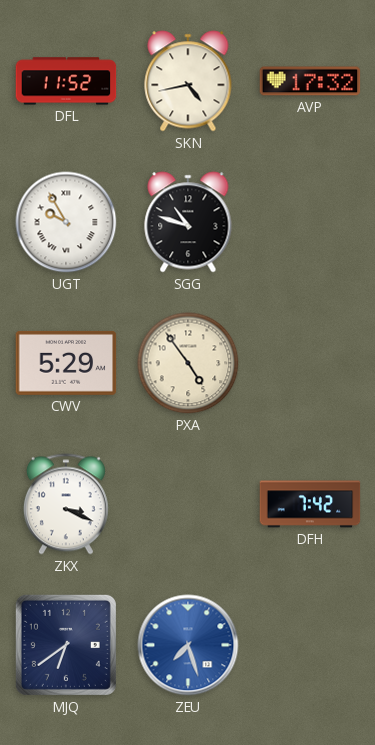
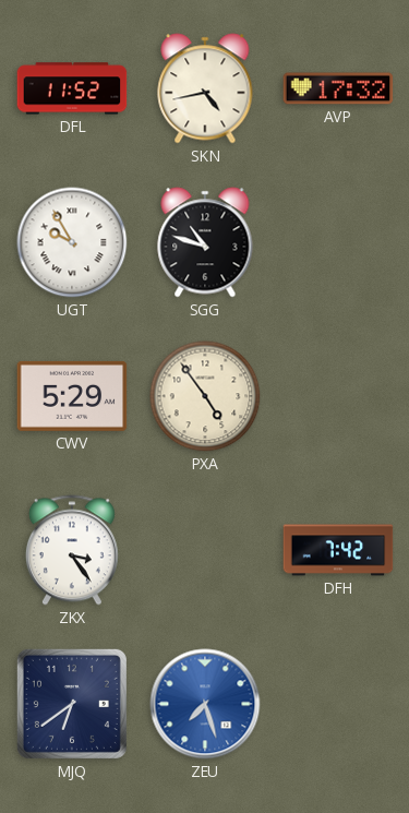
ZKX: 3:19 -> 3:24 (72, 550)
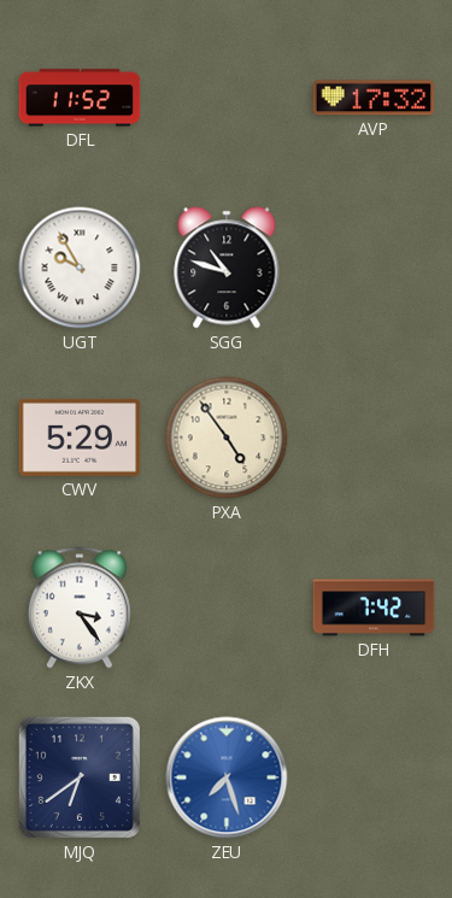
SKN: 4:43 -> none (205, 88)
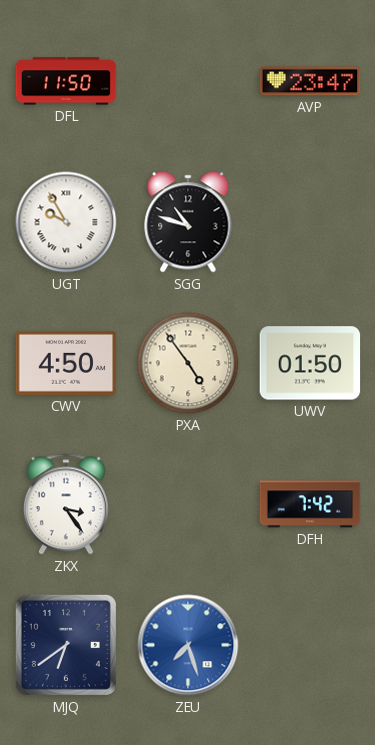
DFL: 11:52 -> 11:50 (66, 81)
AVP: 17:32 -> 23:47 (310, 81)
CWV: 5:29 -> 4:50 (66, 363)
UWV: none -> 01:50 (310, 363)
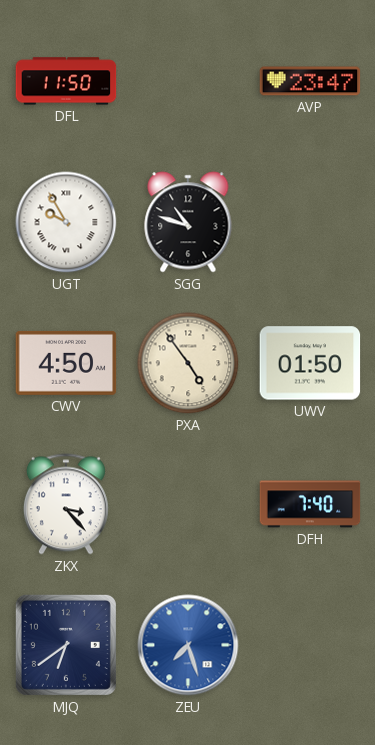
ZKX: 3:24 -> 3:23 (66, 504)
DFH: 7:42 -> 7:40 (310, 504)
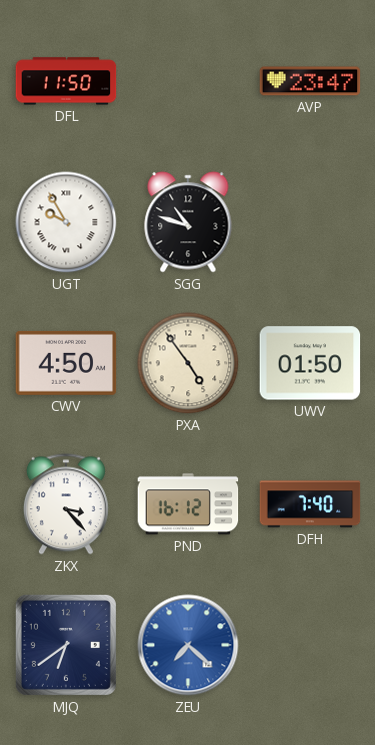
PND: none -> 16:12 (188, 504)
ZEU: 7:27 -> 7:22 (188, 645)
